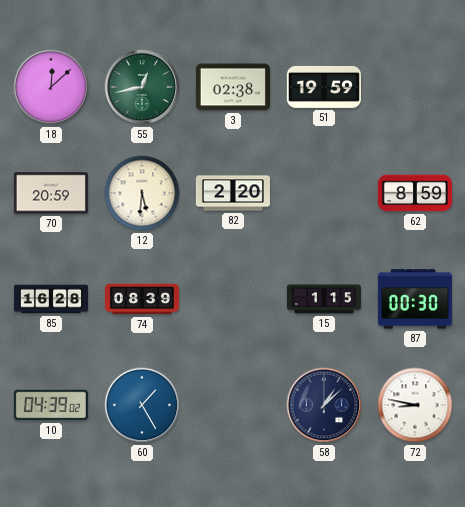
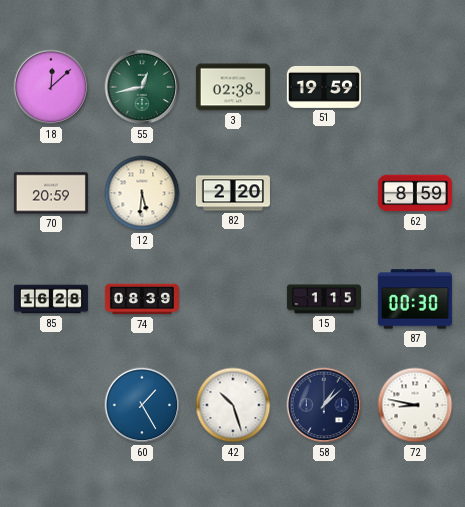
10: 04:39 -> none (51, 405)
42: none -> 10:27 (233, 405)
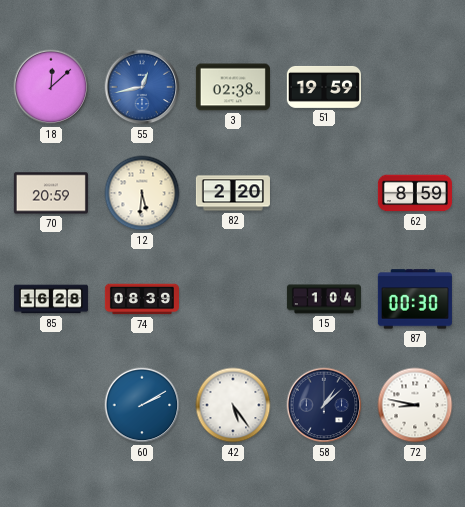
55 dial: green -> blue (142, 87)
15: 1:15 -> 1:04 (324, 299)
60: 1:25 -> 2:10 (142, 405)
42: 10:27 -> 5:24 (233, 405)
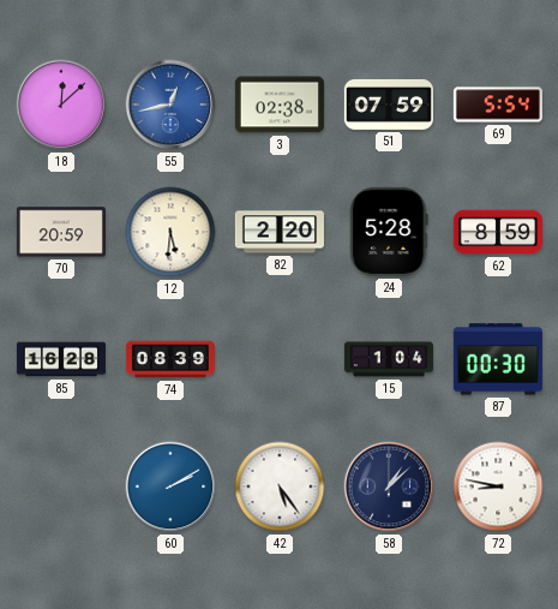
51: 19:59 -> 07:59 (389, 105)
69: none -> 5:54 (498, 105)
24: none -> 5:28 (389, 232)
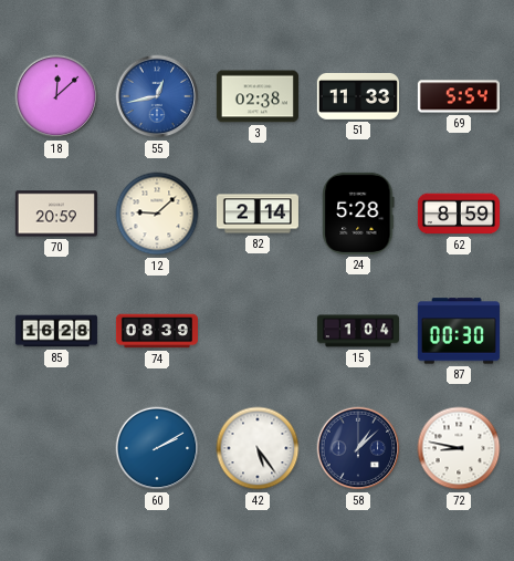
51: 07:59 -> 11:33 (358, 96)
12: 5:31 -> 9:08 (157, 214)
82: 2:20 -> 2:14 (258, 214)
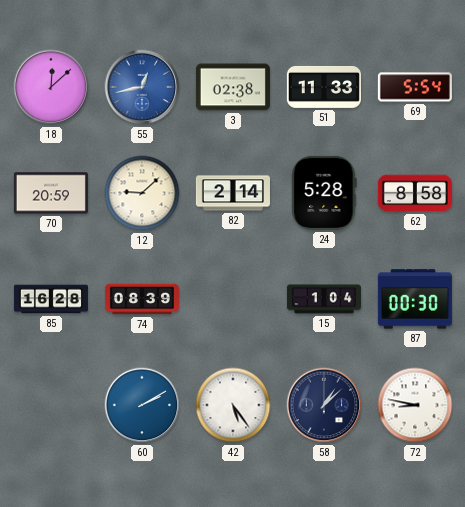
62: 8:59 -> 8:58 (415, 193)
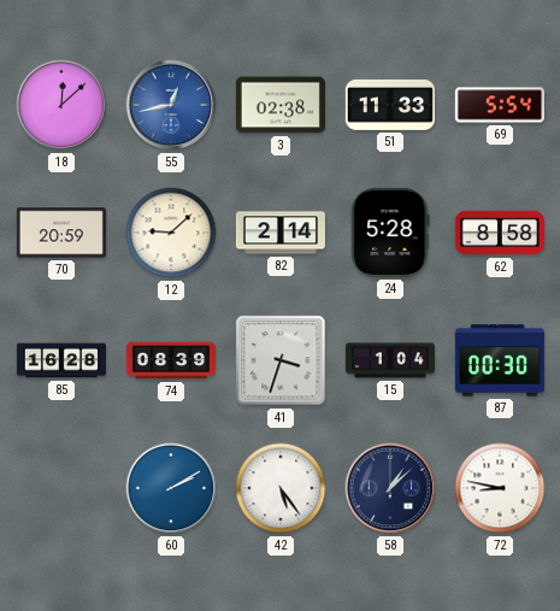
41: none -> 3:33 (281, 360)
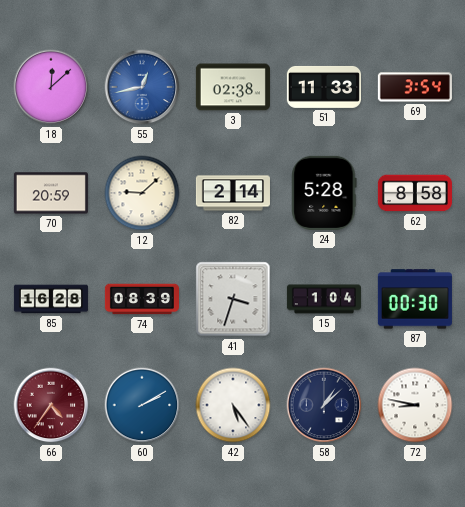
69: 5:54 -> 3:54 (415, 87)
66: none -> 4:36 (51, 405)
